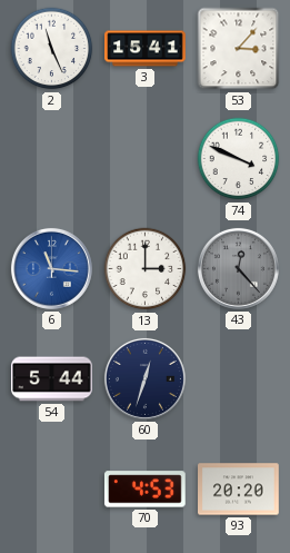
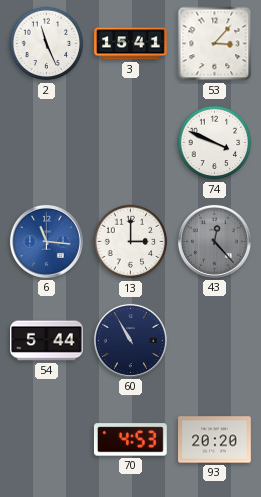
60: 12:33 -> 10:55 (130, 340)
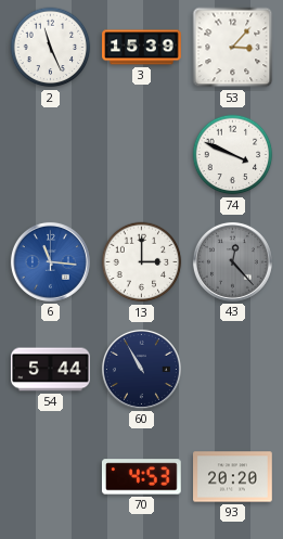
3: 15:41 -> 15:39 (142, 48)
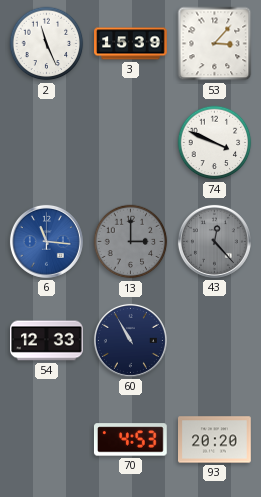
13 dial: white -> grey (131, 242)
54: 5:44 -> 12:33 (47, 341)
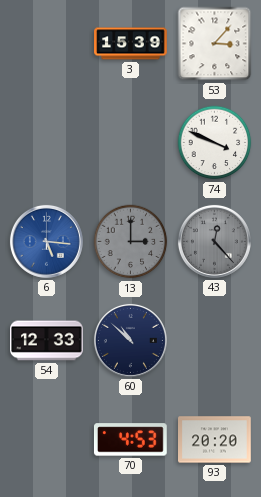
2: 11:26 -> none (47, 44)
6: 11:16 -> 5:16 (46, 241)
60: 10:55 -> 10:52 (130, 340)
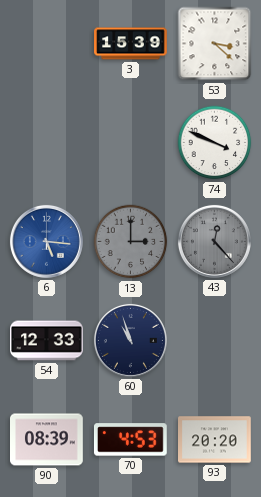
53: 3:07 -> 3:22 (215, 44)
60: 10:52 -> 10:57 (130, 340)
90: none -> 08:39 (47, 440)
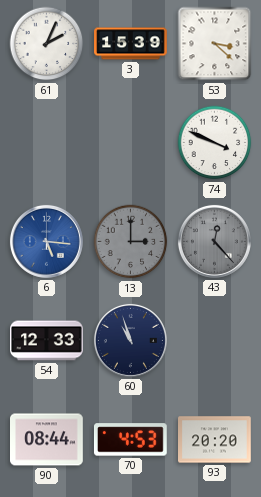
61: none -> 2:04 (47, 44)
90: 08:39 -> 08:44 (47, 440)
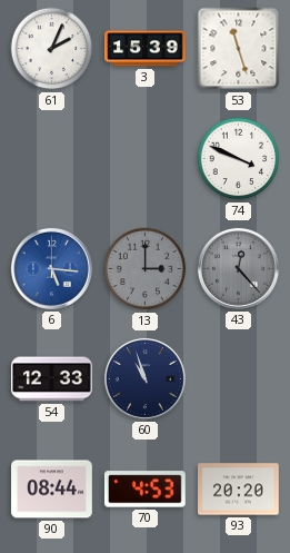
53: 3:22 -> 11:27 (239, 49)
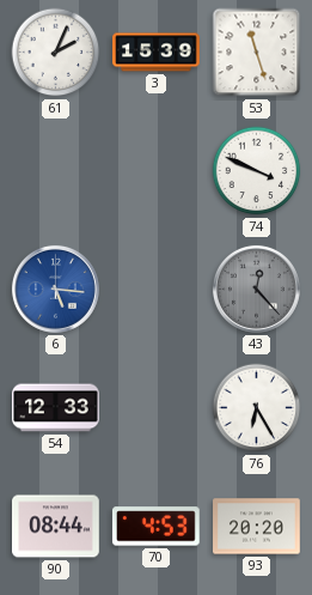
13: 3:00 -> none (146, 269)
60: 10:57 -> none (144, 378)
76: none -> 6:25 (257, 408)
